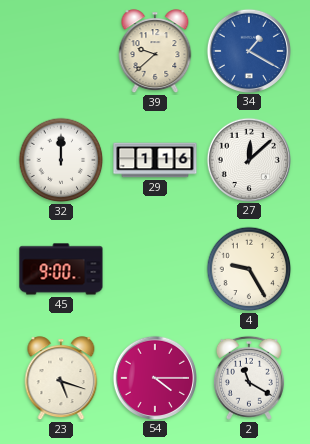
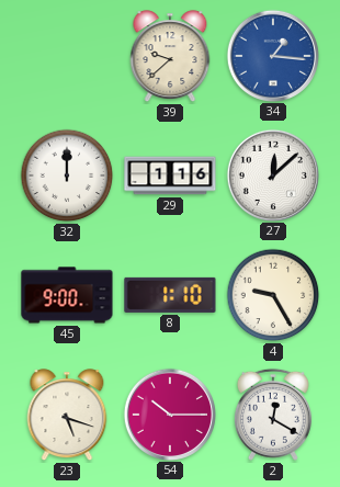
34: 1:20 -> 1:16 (272, 55)
8: none -> 1:10 (170, 295)
54: 4:15 -> 10:15 (169, 414)
2: 11:20 -> 12:20 (273, 415)
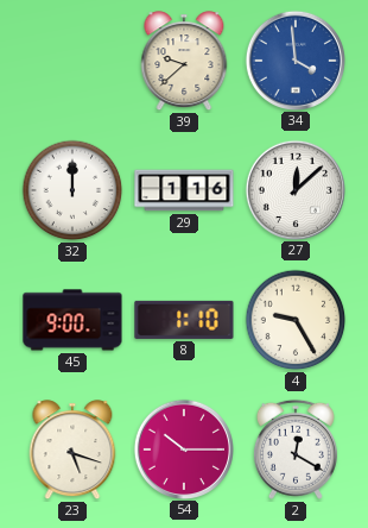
34: 1:16 -> 3:59 (294, 59)
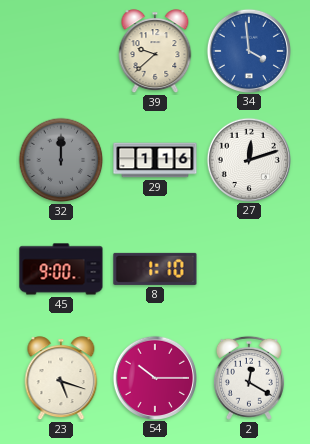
32 dial: white -> grey (61, 160)
27: 12:08 -> 12:12 (248, 159)
4: 9:25 -> none (296, 320)
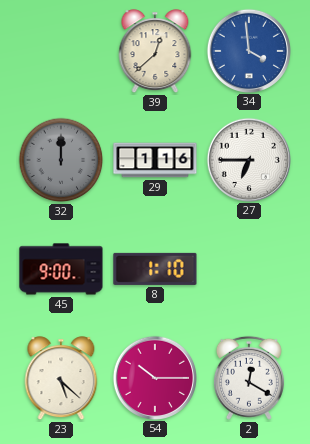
39: 9:38 -> 12:38 (155, 52)
27: 12:12 -> 6:45 (248, 159)
23: 5:18 -> 5:22 (61, 379)
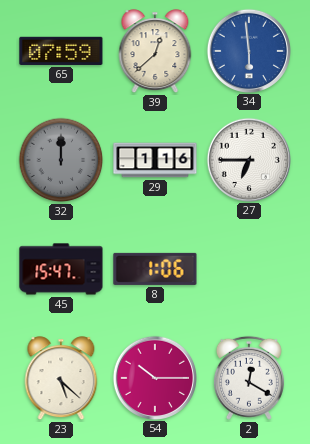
65: none -> 07:59 (61, 51)
34: 3:59 -> 5:59 (248, 50)
45: 9:00 -> 15:47 (61, 269)
8: 1:10 -> 1:06 (155, 269)
